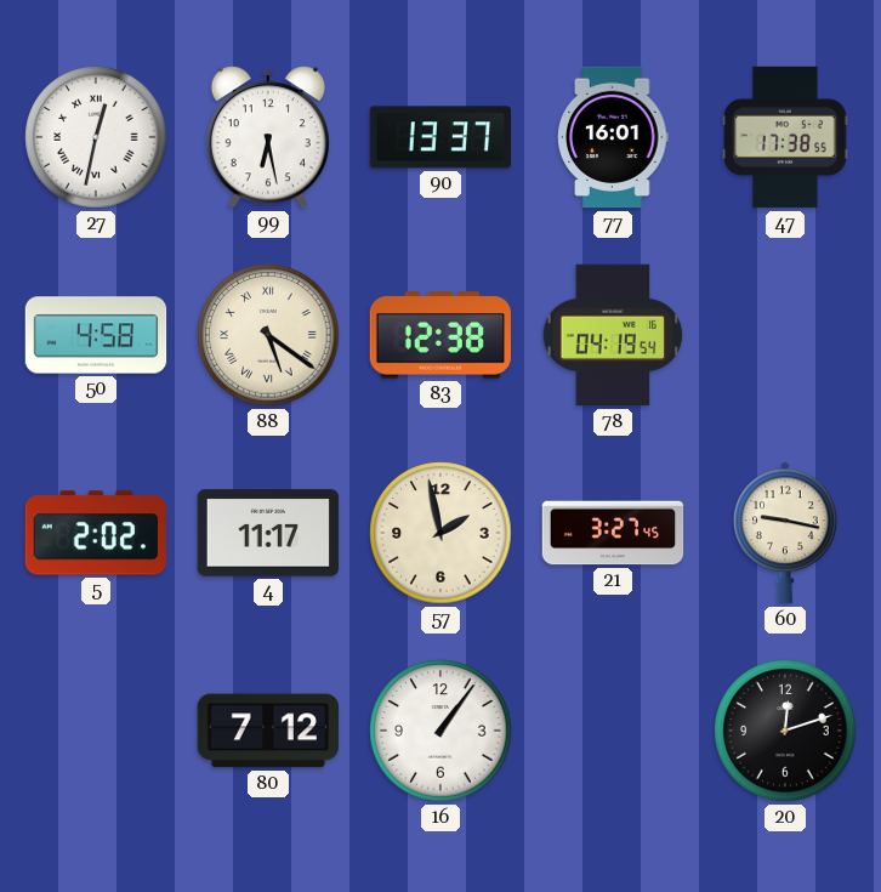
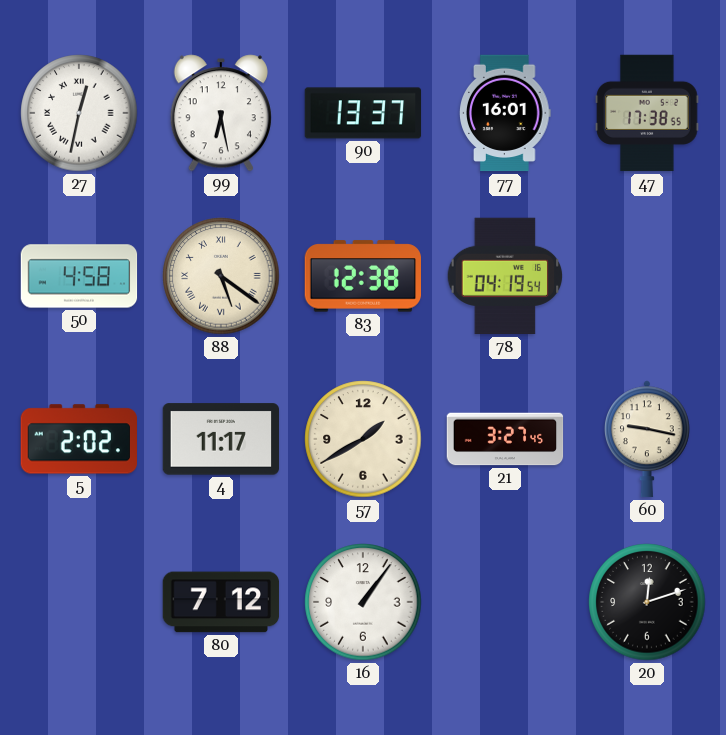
57: 1:58 -> 1:40 (363, 439)
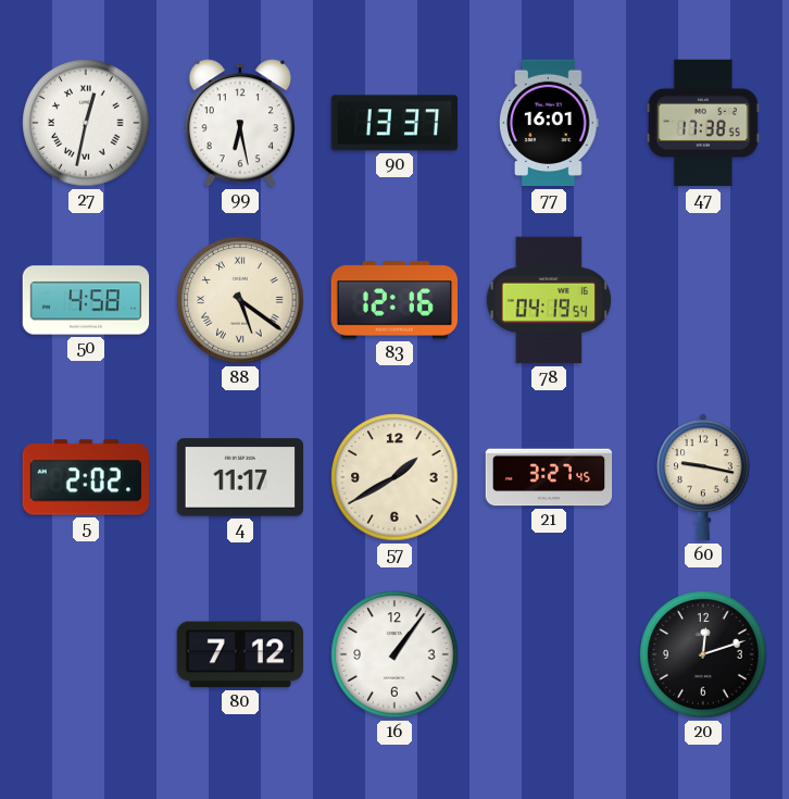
83: 12:38 -> 12:16 (393, 300)
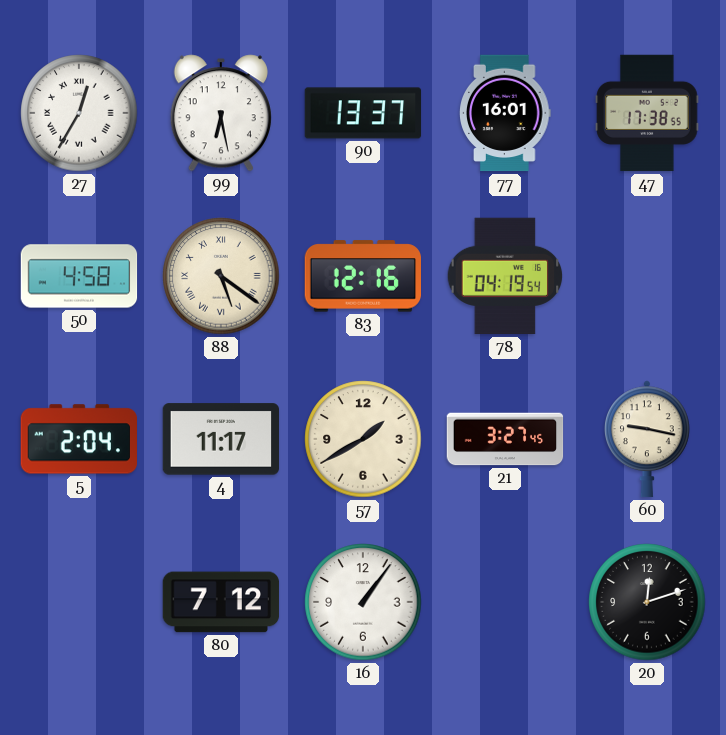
27: 12:32 -> 12:35 (79, 113)
5: 2:02 -> 2:04 (78, 439)
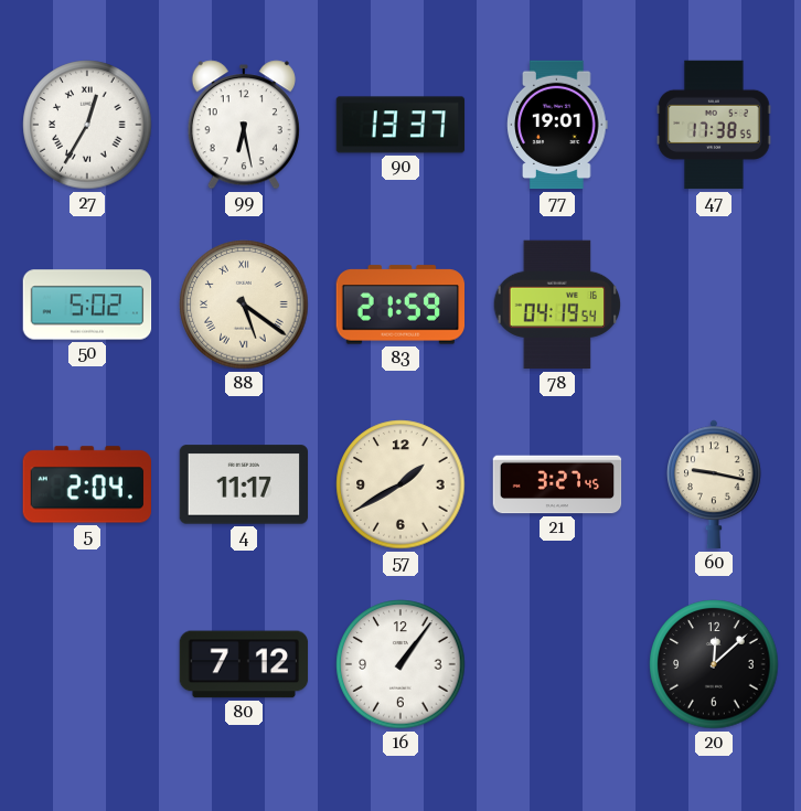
77: 16:01 -> 19:01 (557, 125)
50: 4:58 -> 5:02 (87, 305)
83: 12:16 -> 21:59 (399, 305)
20: 12:12 -> 12:08 (714, 664)
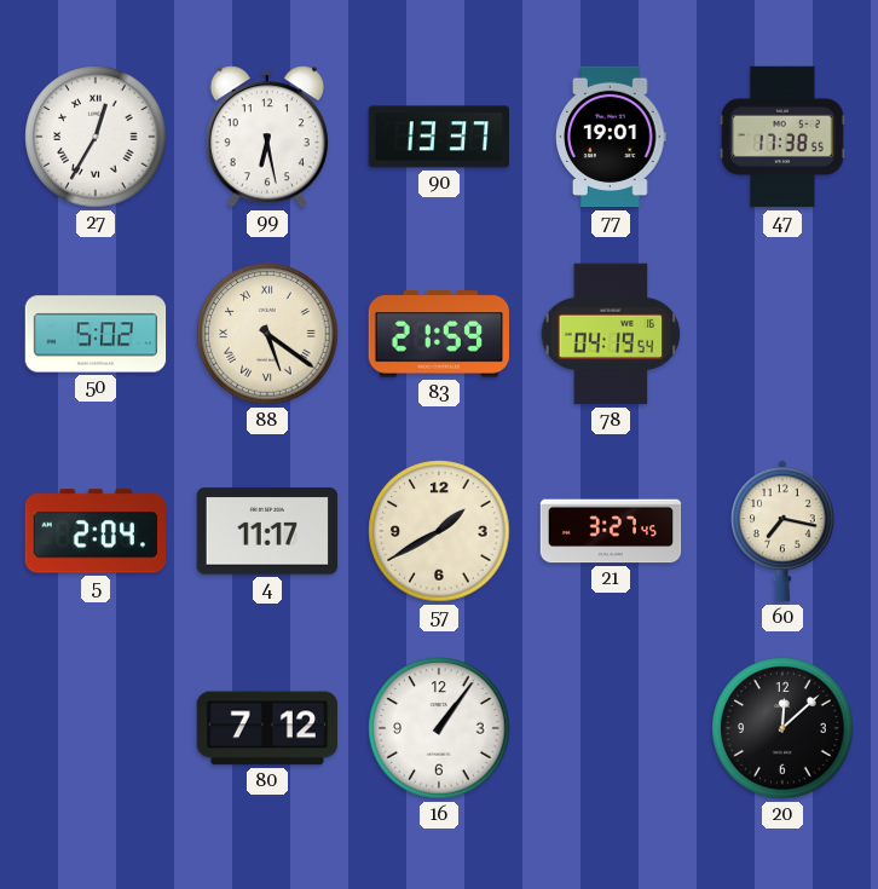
60: 9:17 -> 7:17 (784, 531)
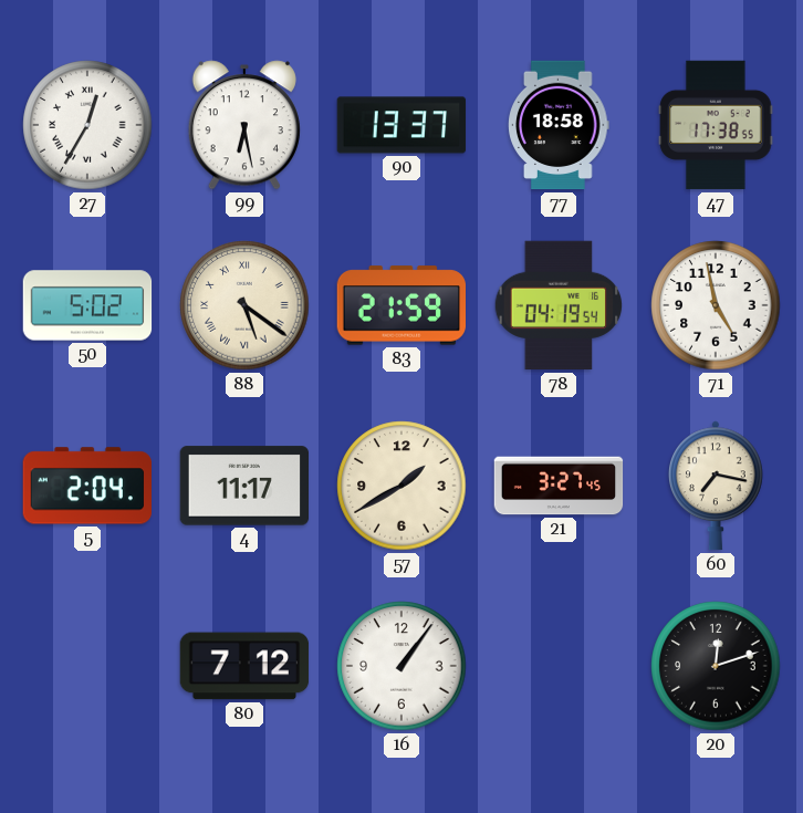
77: 19:01 -> 18:58 (559, 125)
71: none -> 4:58 (716, 305)
20: 12:08 -> 12:12 (716, 666)
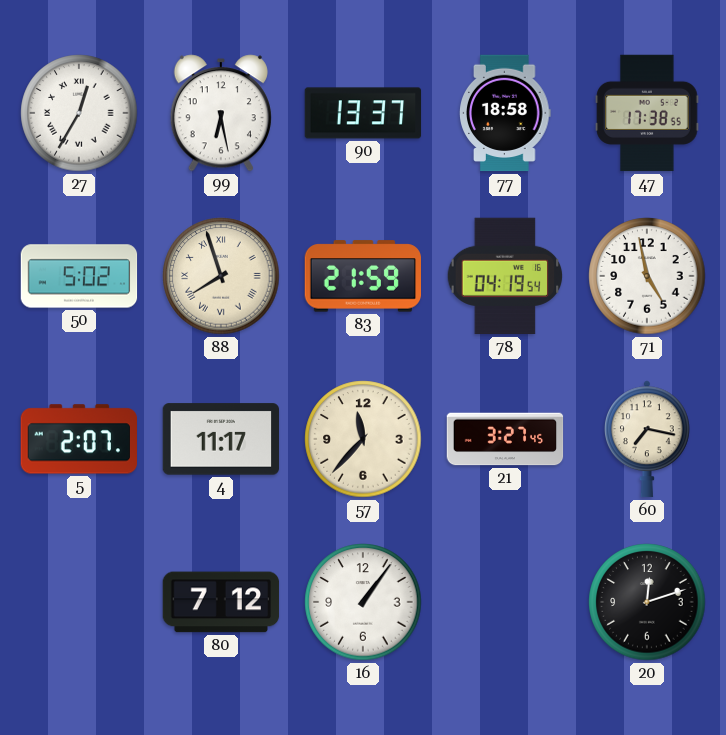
88: 5:21 -> 7:57 (221, 276)
5: 2:04 -> 2:07 (78, 439)
57: 1:40 -> 11:37 (363, 439)
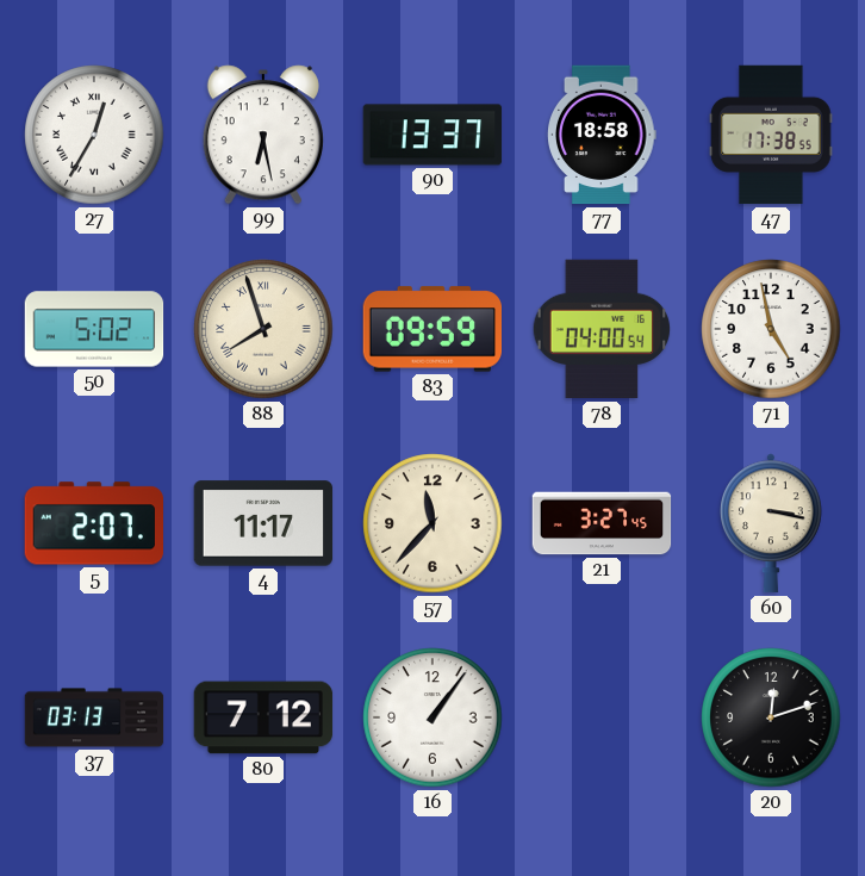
83: 21:59 -> 09:59 (431, 329)
78: 04:19 -> 04:00 (602, 329)
60: 7:17 -> 3:17 (772, 523)
37: none -> 03:13 (94, 717)
